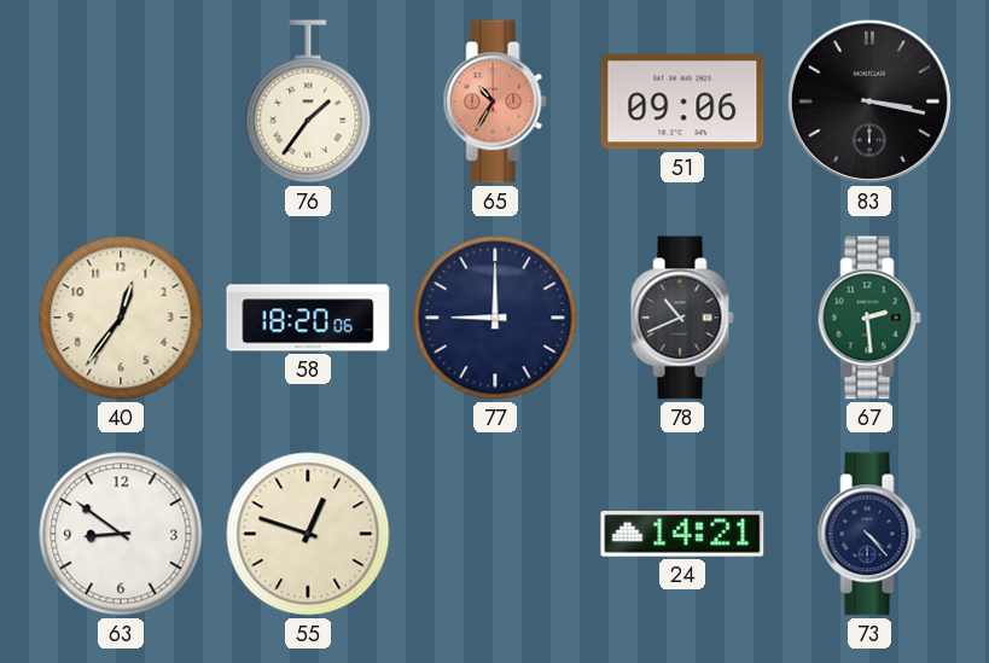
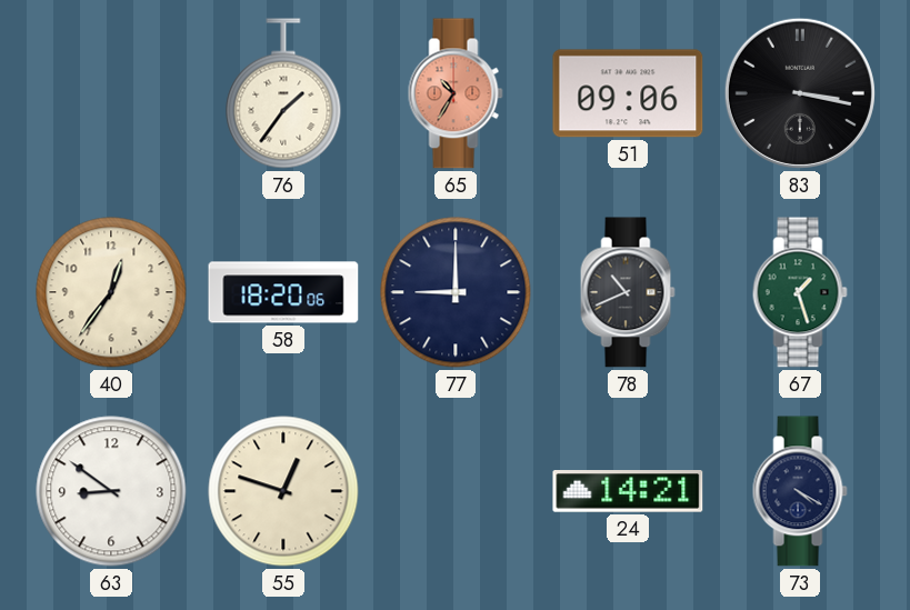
67: 2:29 -> 1:27 (800, 292)
73: 4:23 -> 4:20 (800, 491)
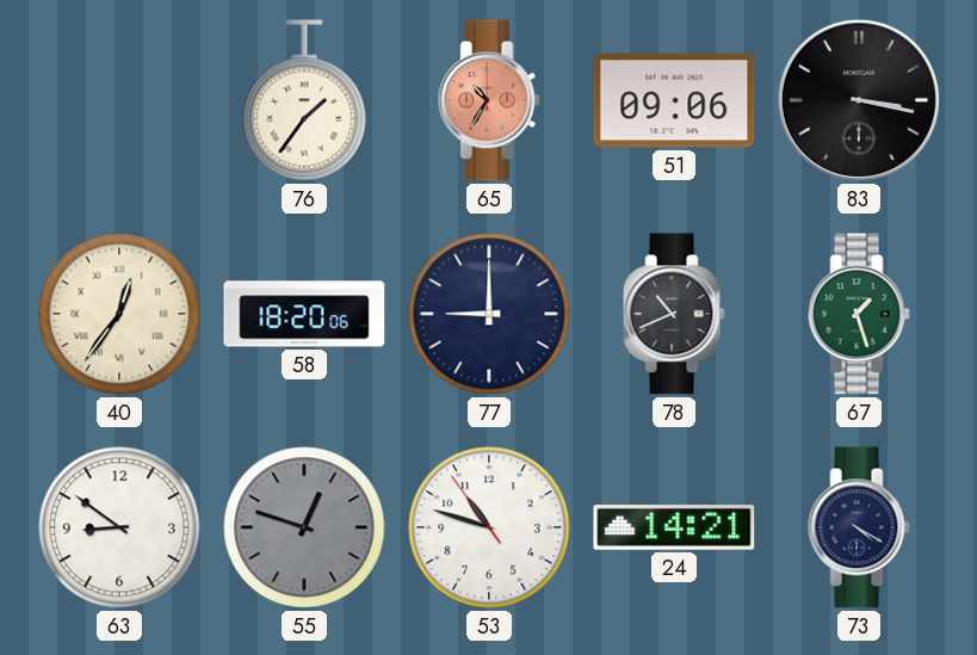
40 numerals: Arabic -> Roman (119, 314)
55 dial: cream -> grey (304, 527)
53: none -> 10:47 (489, 527)
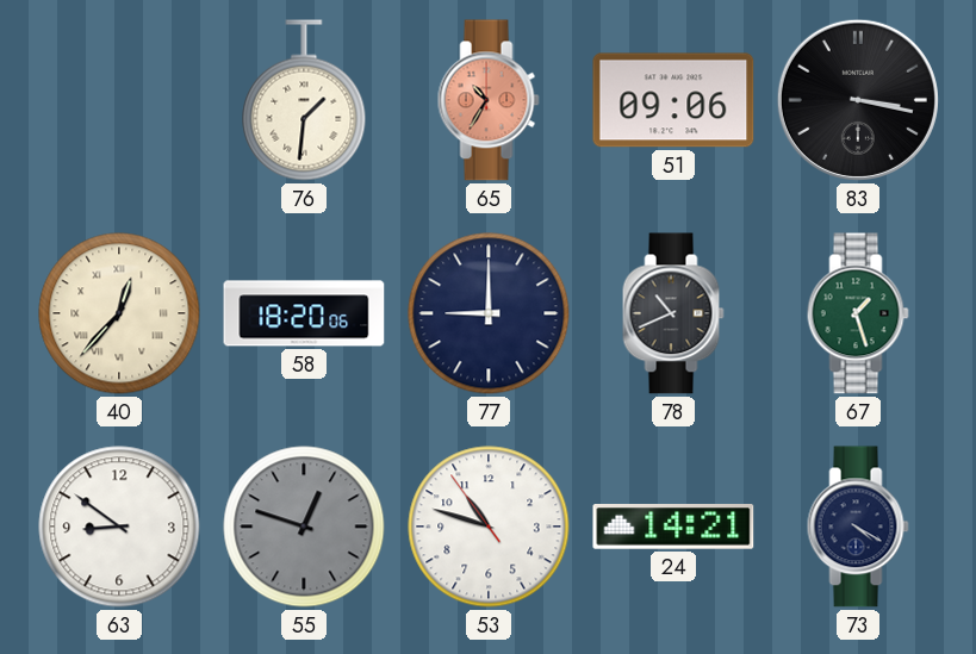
76: 1:36 -> 1:31 (304, 100)
40: 12:36 -> 12:37 (119, 313)
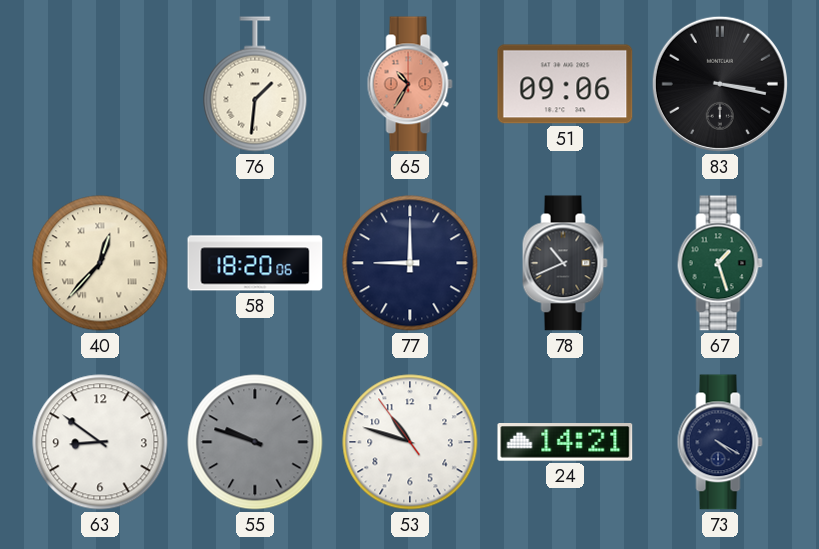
55: 12:48 -> 9:48 (255, 442)
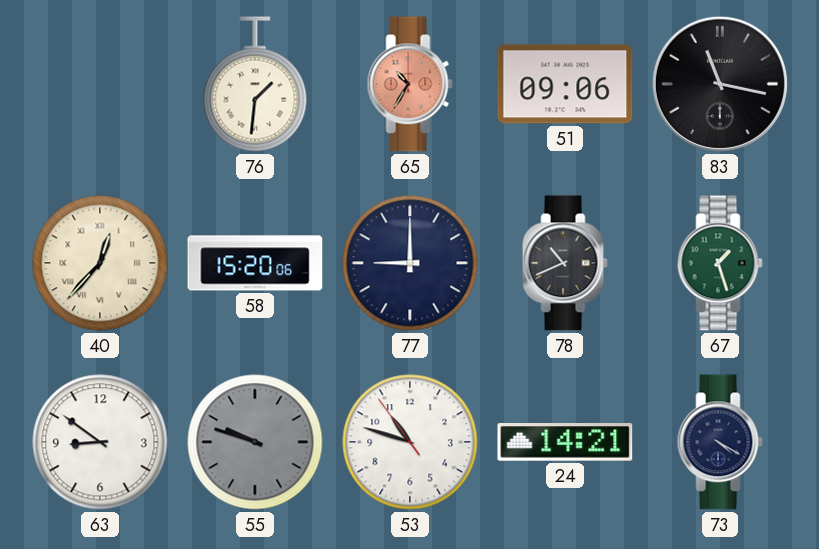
83: 3:17 -> 11:17 (720, 84)
58: 18:20 -> 15:20 (255, 263)
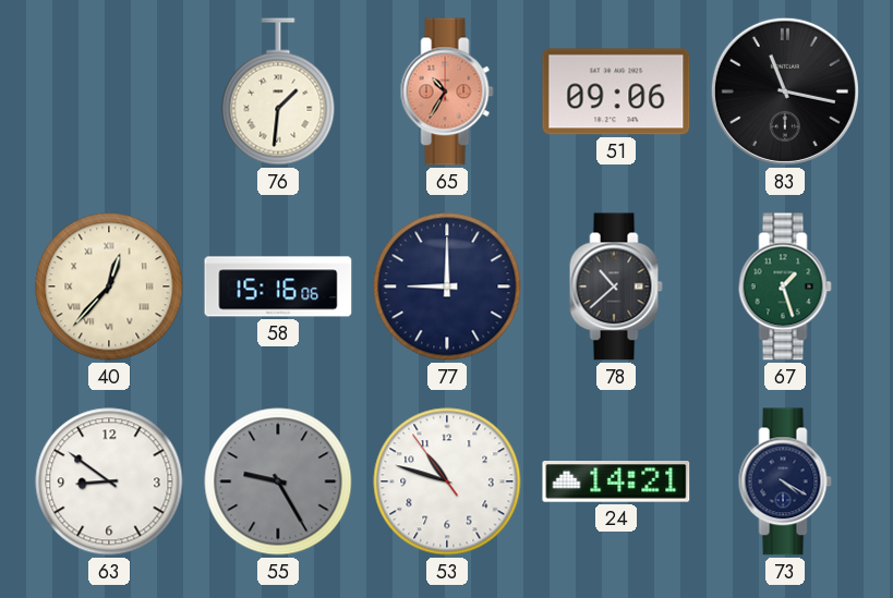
58: 15:20 -> 15:16 (278, 286)
78: 10:41 -> 10:38 (616, 286)
55: 9:48 -> 9:25 (278, 481)
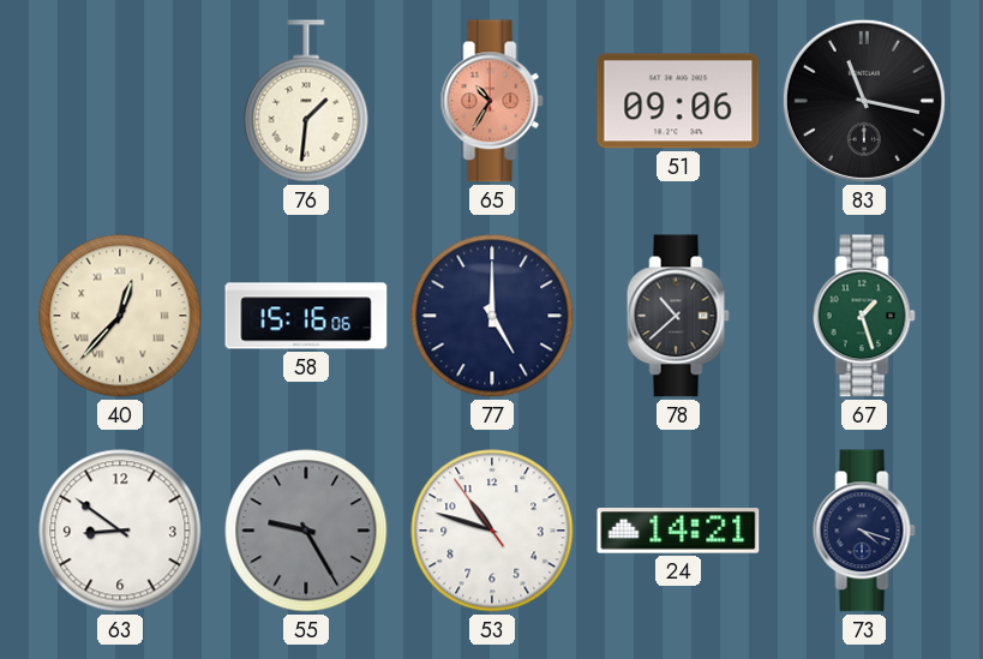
77: 9:00 -> 5:00 (492, 316)
73: 4:20 -> 4:18 (864, 531)
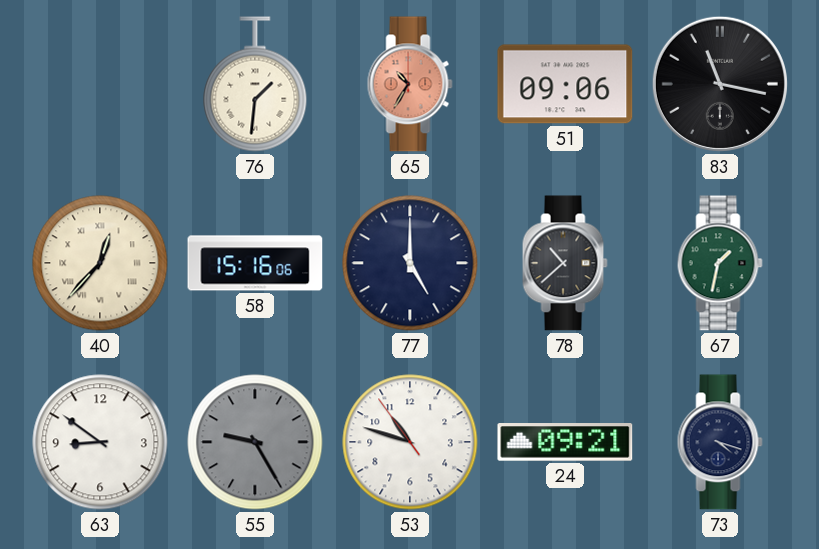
67: 1:27 -> 1:32 (720, 263)
24: 14:21 -> 09:21 (565, 442)
